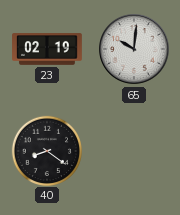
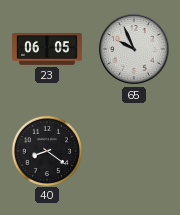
23: 02:19 -> 06:05 (47, 49)
65: 10:01 -> 9:56 (134, 49)
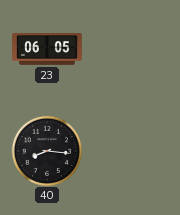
65: 9:56 -> none (134, 49)
40: 8:21 -> 8:16 (46, 150)
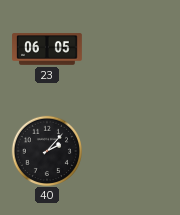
40: 8:16 -> 2:07 (46, 150)
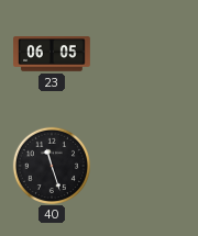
40: 2:07 -> 11:27 (51, 165)
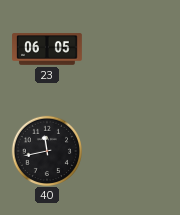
40: 11:27 -> 11:43 (46, 150)
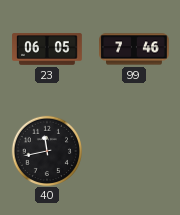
99: none -> 7:46 (134, 49)
